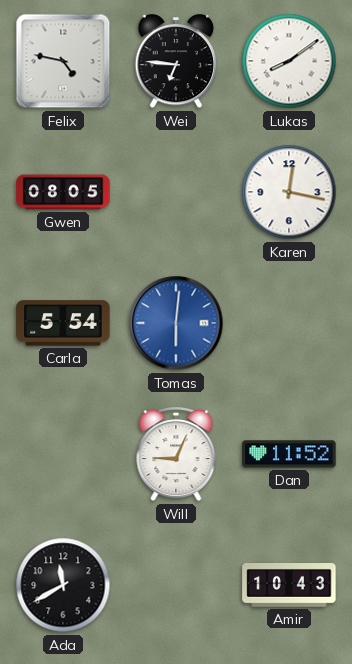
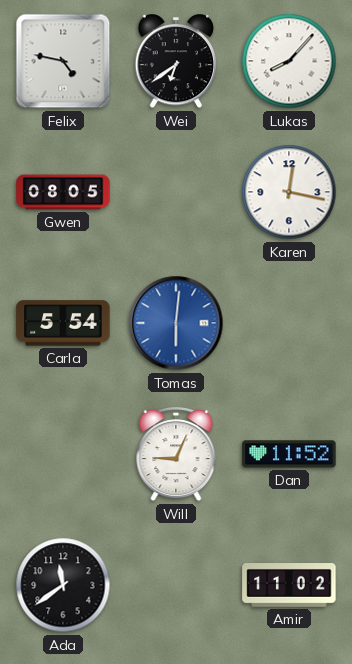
Wei: 6:46 -> 6:39 (176, 62)
Lukas: 8:09 -> 8:07 (289, 61)
Ada: 11:40 -> 11:39 (63, 585)
Amir: 10:43 -> 11:02 (289, 586)
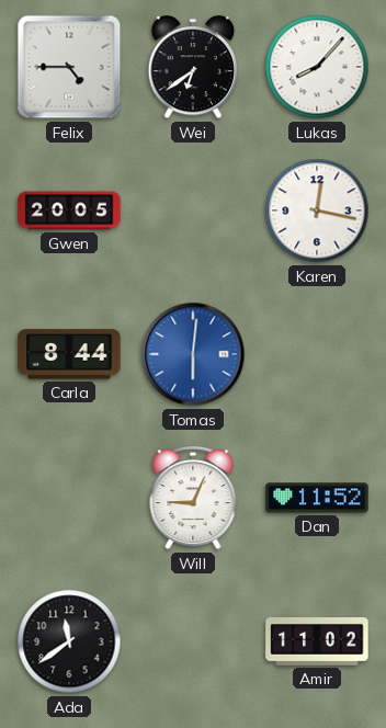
Felix: 4:47 -> 4:45 (69, 67)
Gwen: 08:05 -> 20:05 (69, 211)
Carla: 5:54 -> 8:44 (69, 354)
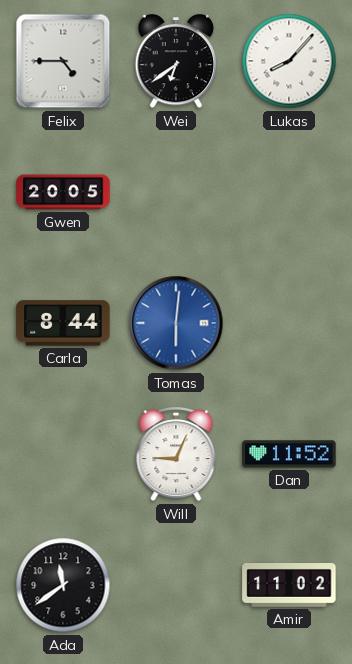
Karen: 12:17 -> none (317, 211)
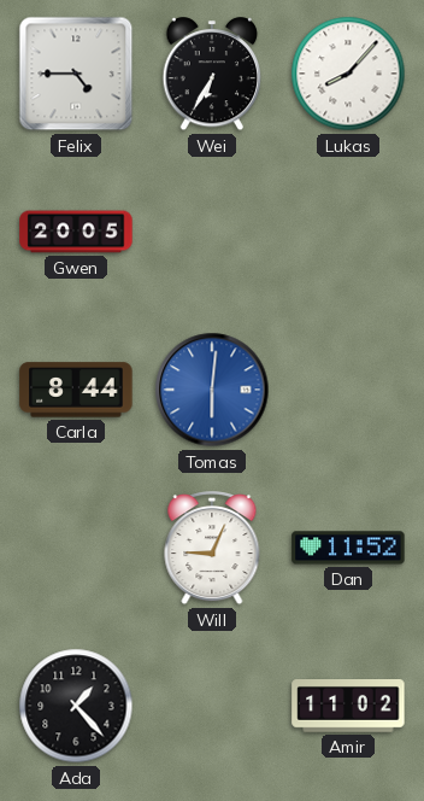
Wei: 6:39 -> 6:35 (212, 75)
Ada: 11:39 -> 1:23 (76, 706)
